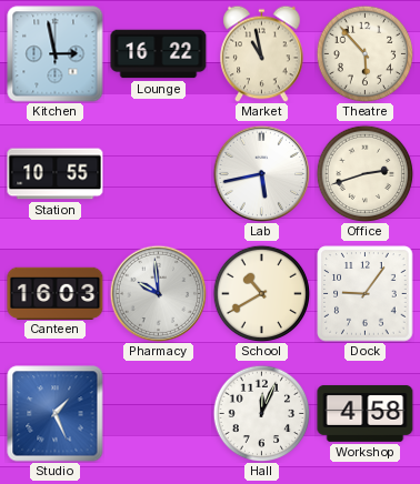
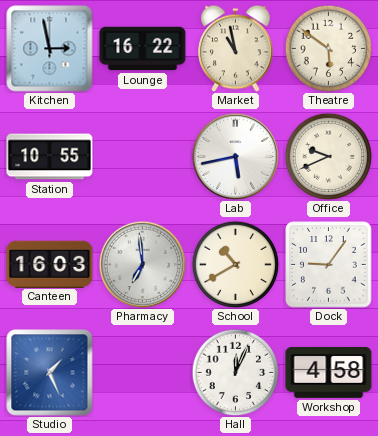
Theatre: 5:53 -> 5:51 (328, 48)
Office: 2:42 -> 9:41 (328, 156)
Pharmacy: 9:59 -> 6:59 (142, 264)
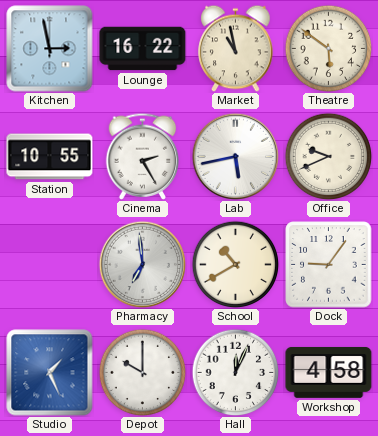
Cinema: none -> 2:25 (143, 156)
Canteen: 16:03 -> none (50, 264)
Depot: none -> 10:00 (142, 372)
